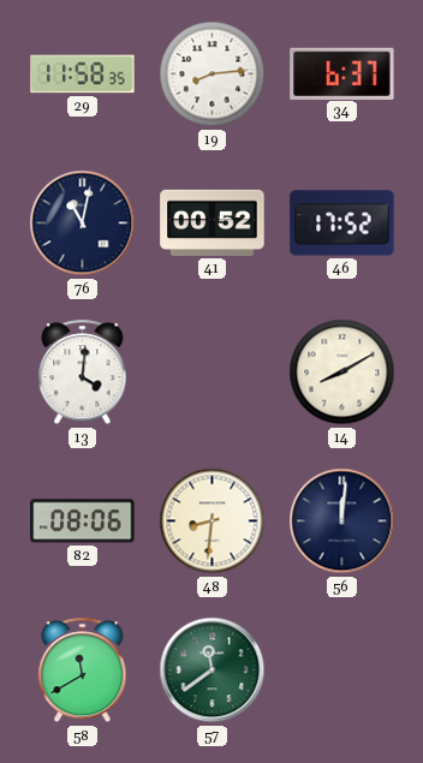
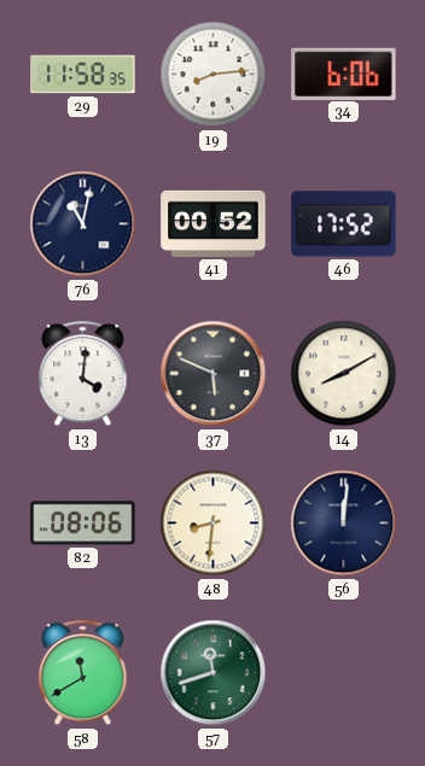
34: 6:37 -> 6:06 (344, 74)
37: none -> 5:49 (214, 374)
57: 11:39 -> 11:42 (214, 673)
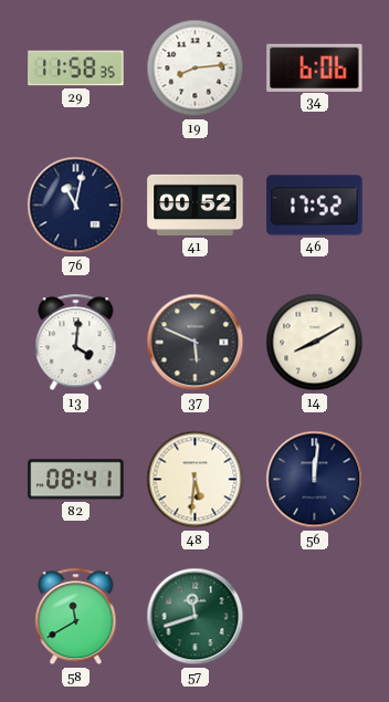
82: 08:06 -> 08:41 (76, 480)
48: 8:31 -> 5:31 (196, 480)
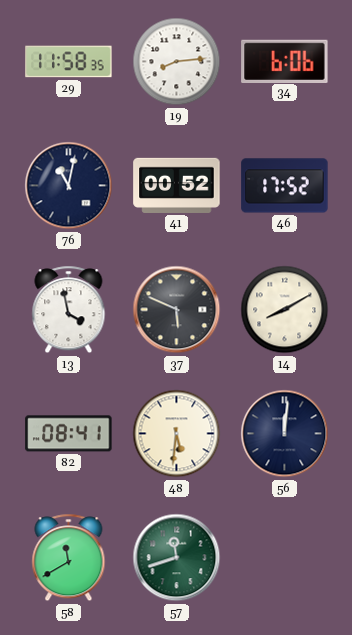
13: 4:01 -> 3:58 (69, 310)
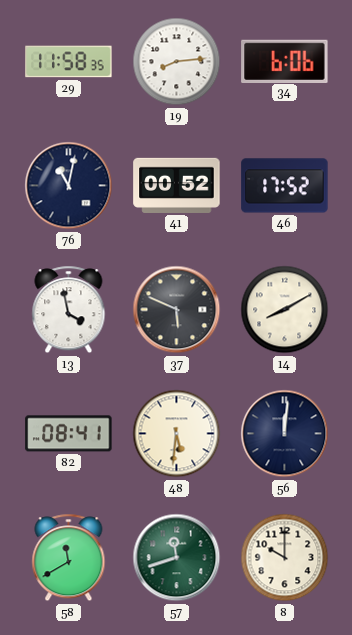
8: none -> 10:00 (285, 558)
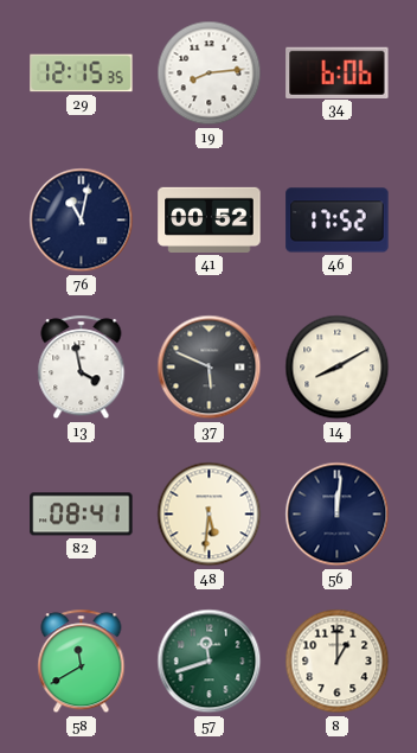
29: 11:58 -> 12:15 (82, 74)
8: 10:00 -> 1:00 (338, 662)
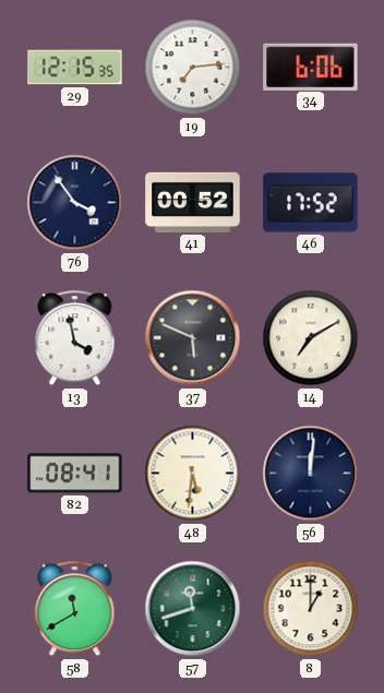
19: 8:14 -> 7:14 (193, 68)
76: 11:02 -> 3:54 (75, 203)
14: 8:10 -> 7:10 (311, 338)
